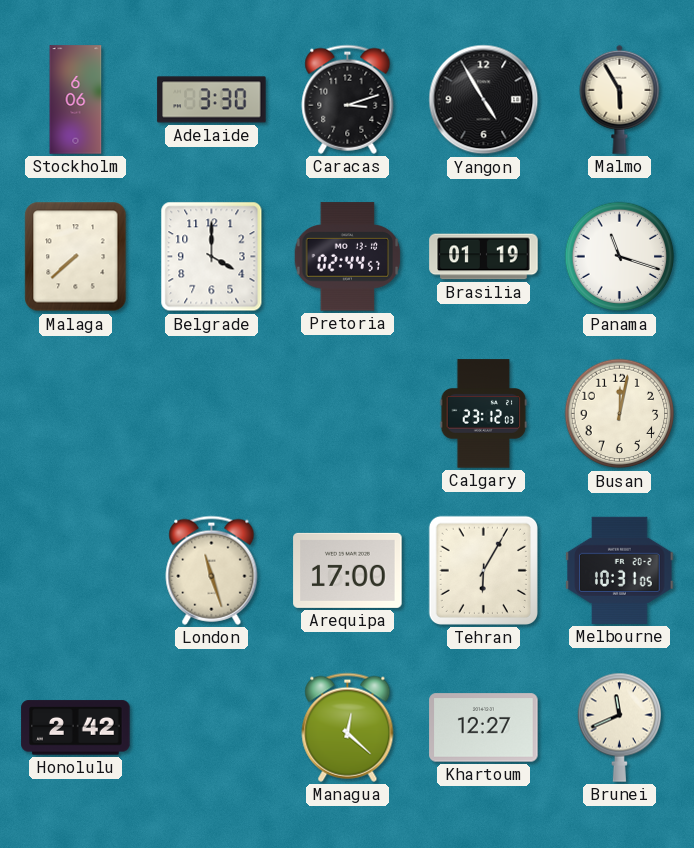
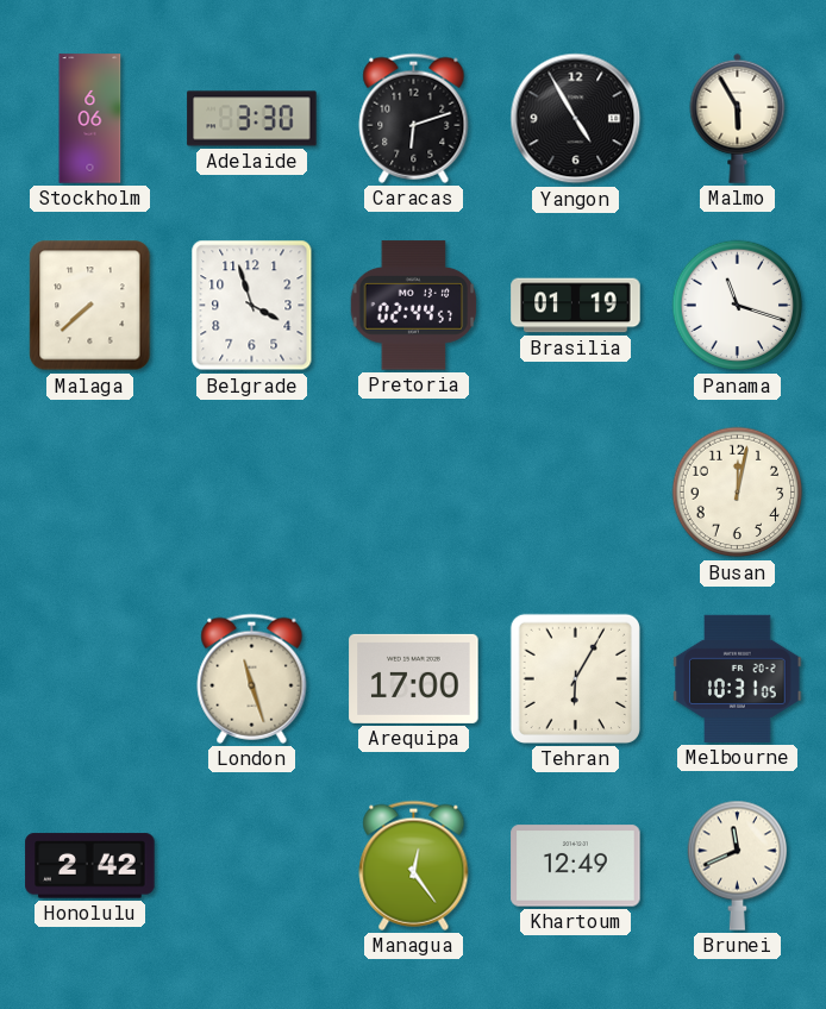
Caracas: 3:12 -> 6:12 (414, 118)
Belgrade: 4:00 -> 3:57 (252, 306)
Calgary: 23:12 -> none (484, 414)
Managua: 12:22 -> 12:24 (414, 865)
Khartoum: 12:27 -> 12:49 (576, 866)
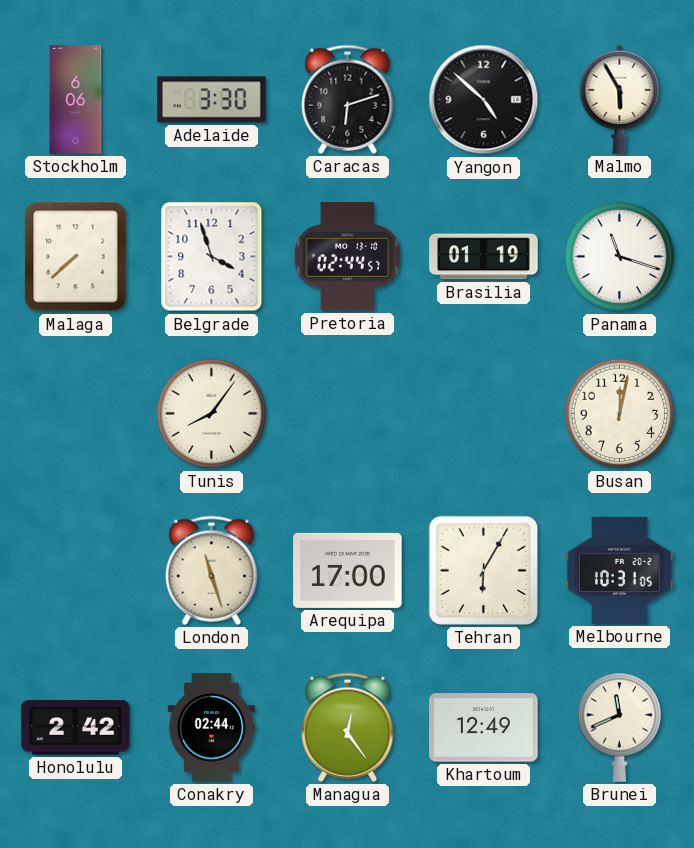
Yangon: 4:55 -> 4:52 (484, 100)
Tunis: none -> 8:06 (212, 414)
Conakry: none -> 02:44 (211, 728)
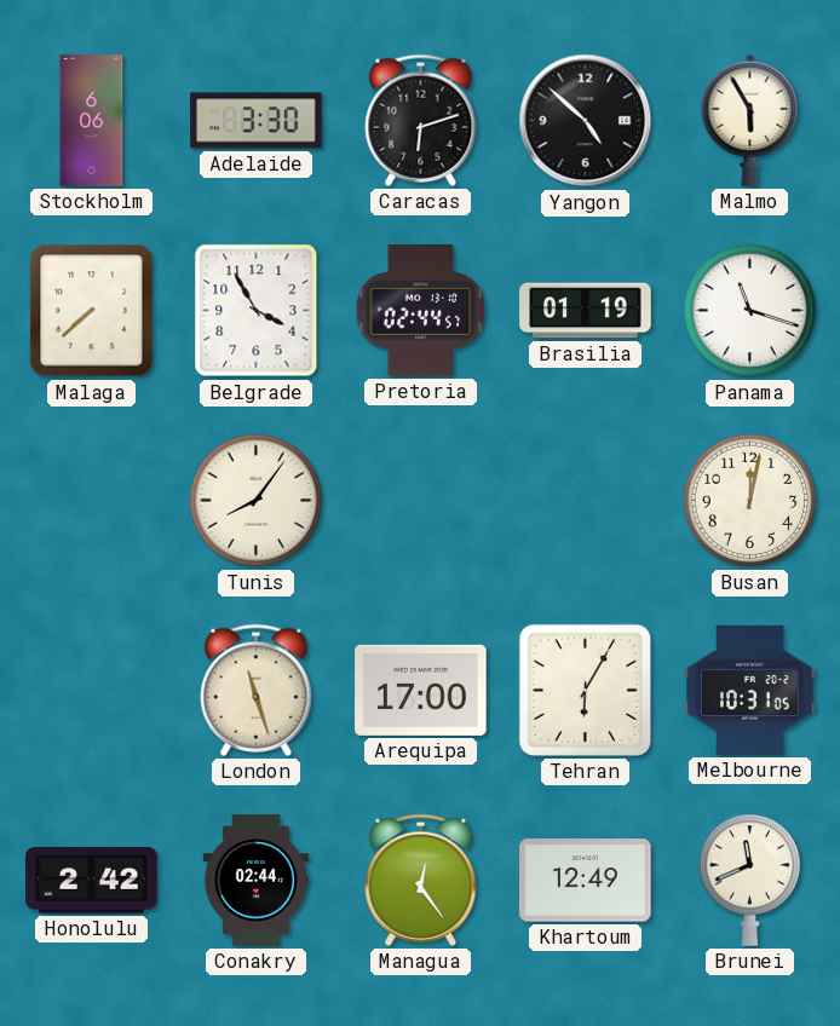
Belgrade: 3:57 -> 3:55 (257, 311)
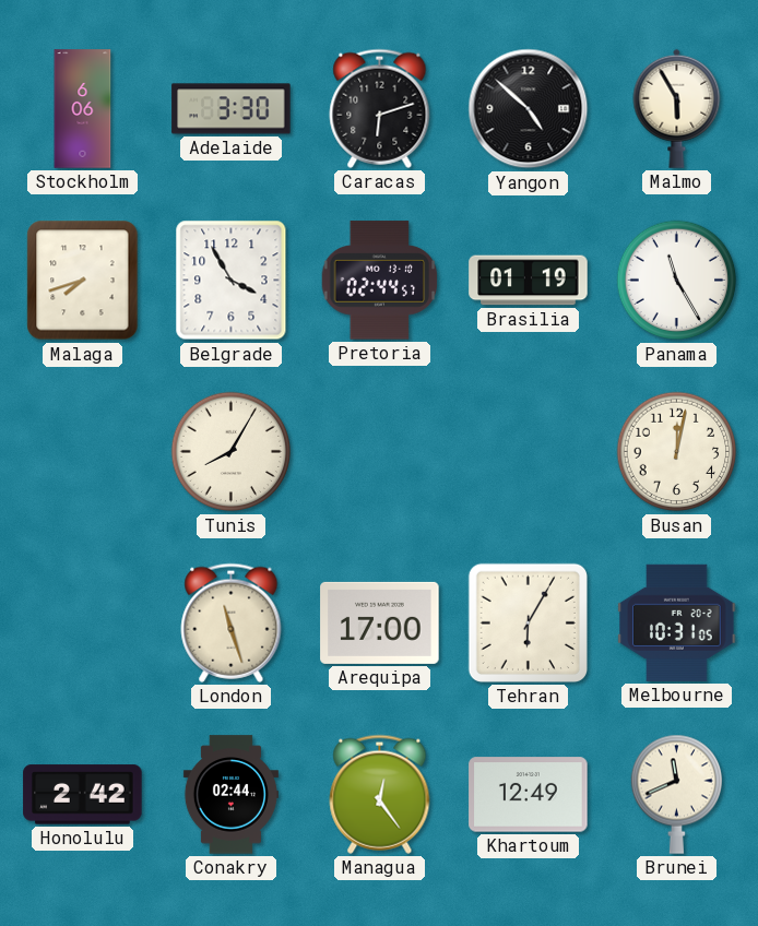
Malaga: 7:38 -> 7:42 (83, 281)
Panama: 11:18 -> 11:25 (677, 281)
Tunis: 8:06 -> 8:05 (232, 452)
